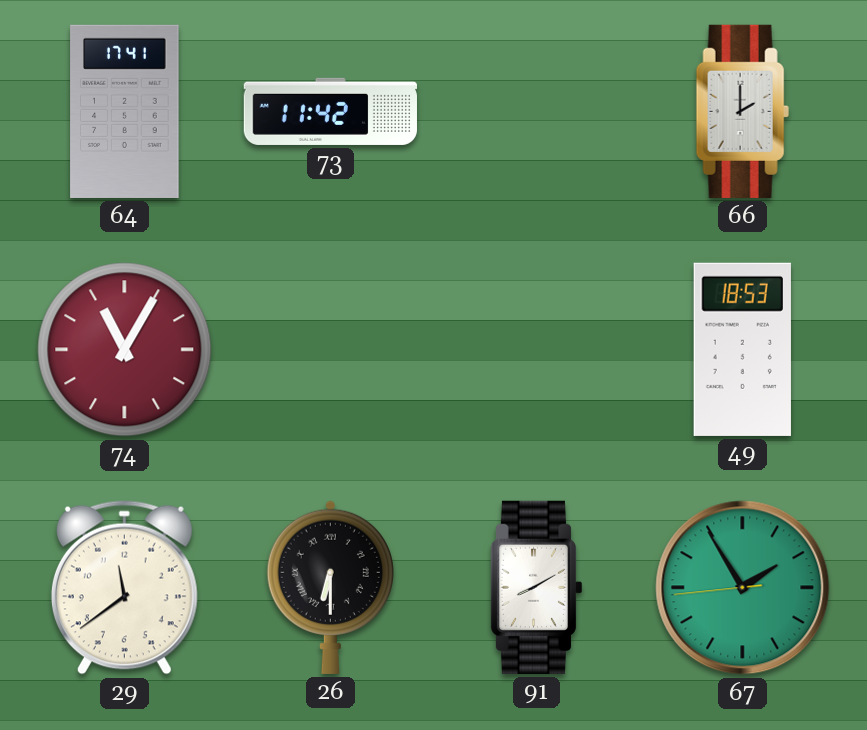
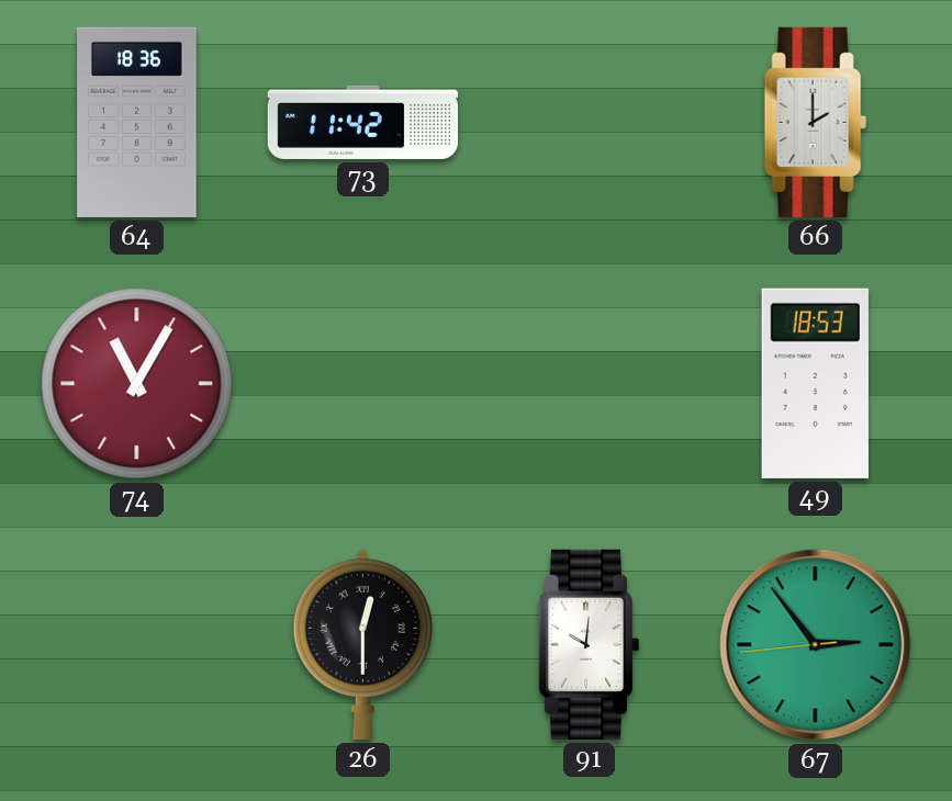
64: 17:41 -> 18:36 (137, 122)
29: 11:39 -> none (124, 588)
26: 6:30 -> 12:30 (362, 644)
91: 8:10 -> 10:01 (589, 644)
67: 1:54 -> 2:53 (816, 645)
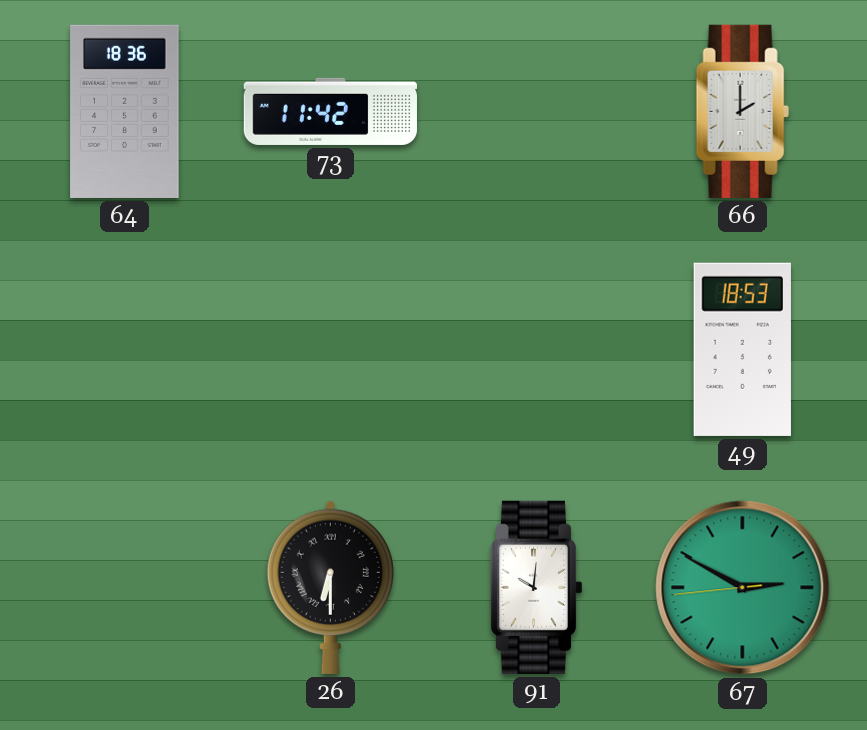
74: 11:05 -> none (137, 384)
26: 12:30 -> 6:30 (330, 587)
67: 2:53 -> 2:49 (743, 588)
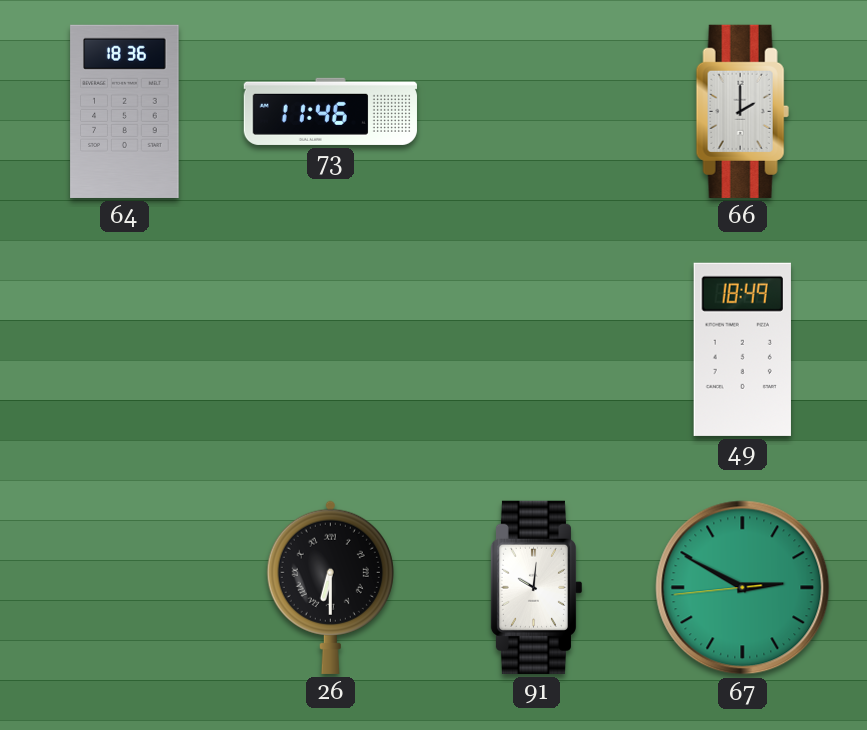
73: 11:42 -> 11:46 (330, 111)
49: 18:53 -> 18:49 (742, 349)
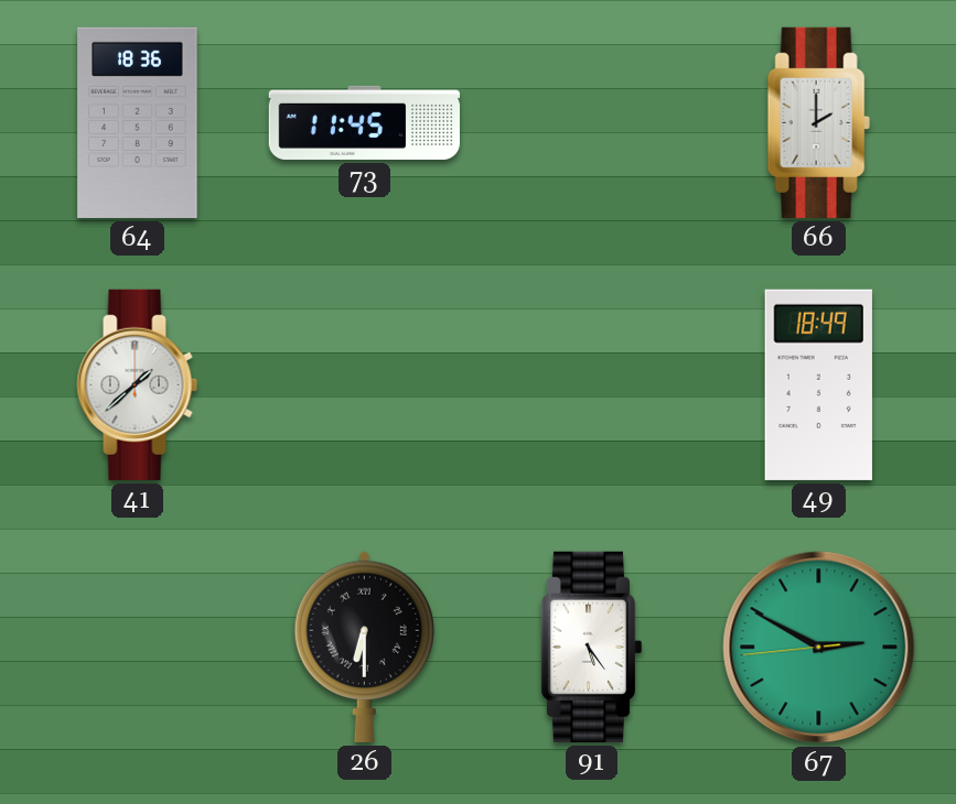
73: 11:46 -> 11:45 (364, 122)
41: none -> 1:38 (138, 384)
91: 10:01 -> 5:24 (591, 647)
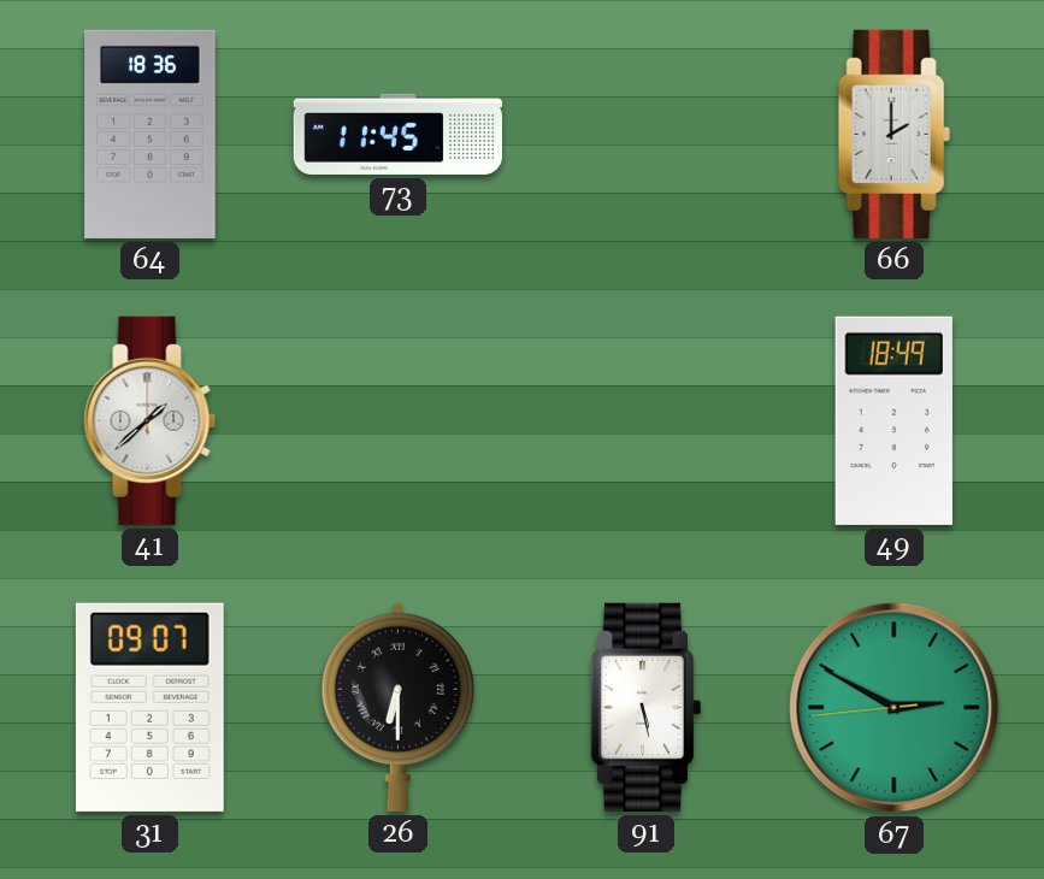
31: none -> 09:07 (149, 707)
91: 5:24 -> 5:28 (645, 707)
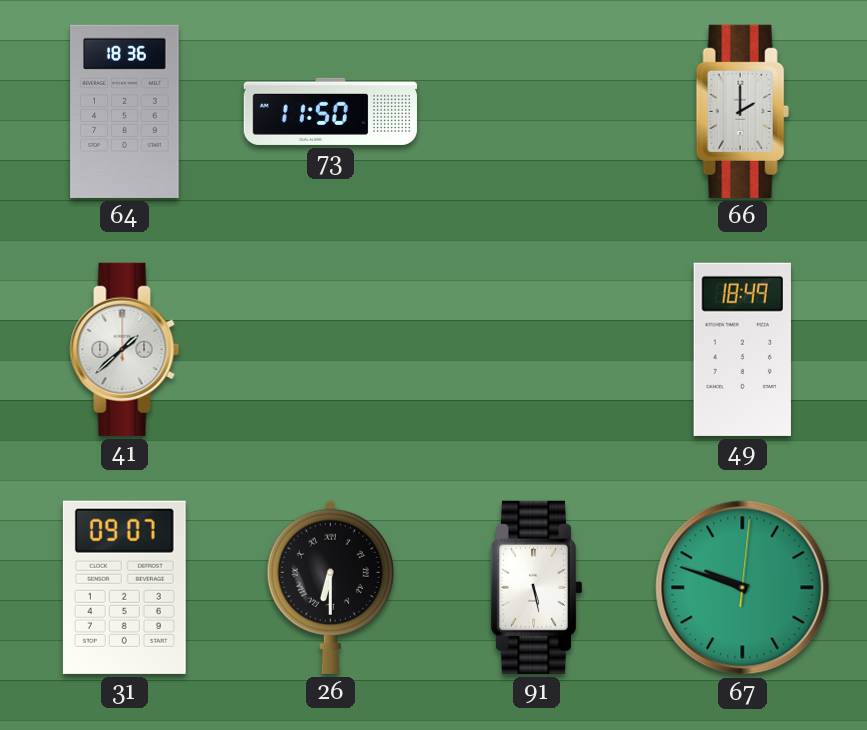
73: 11:45 -> 11:50 (330, 111)
67: 2:49 -> 9:48 (743, 588)
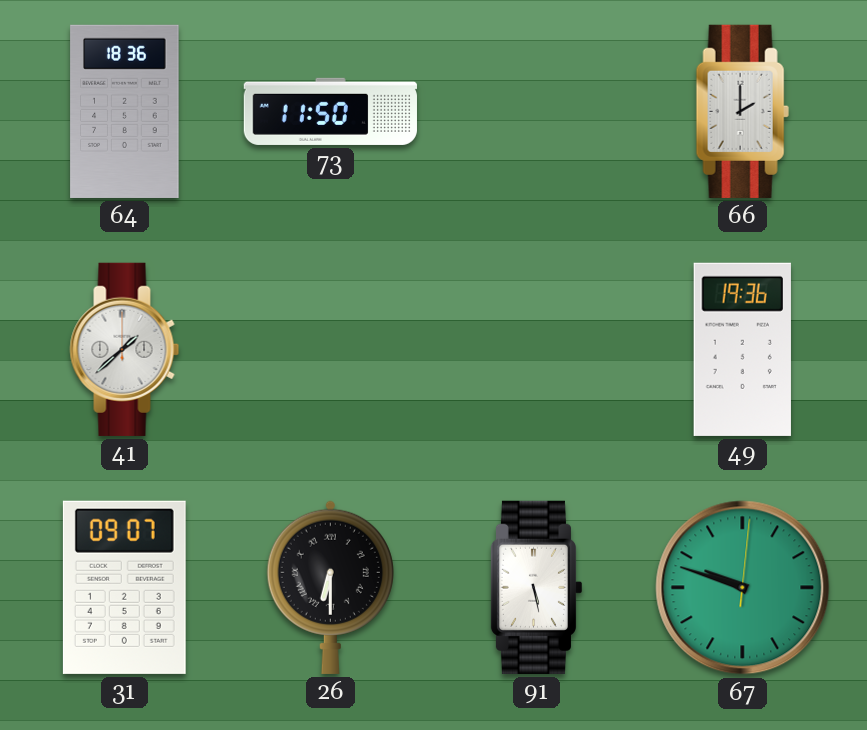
49: 18:49 -> 19:36 (742, 349)
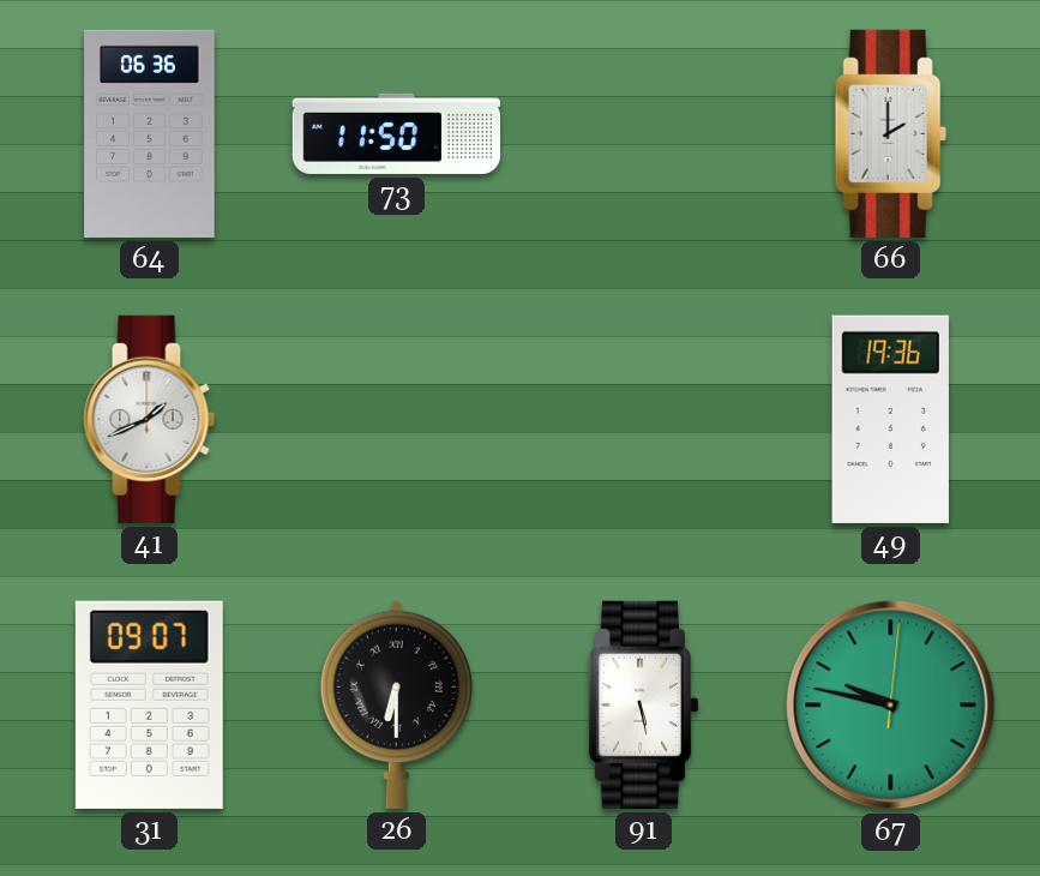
64: 18:36 -> 06:36 (150, 133)
41: 1:38 -> 1:41 (150, 419)
67: 9:48 -> 9:47 (891, 706)
